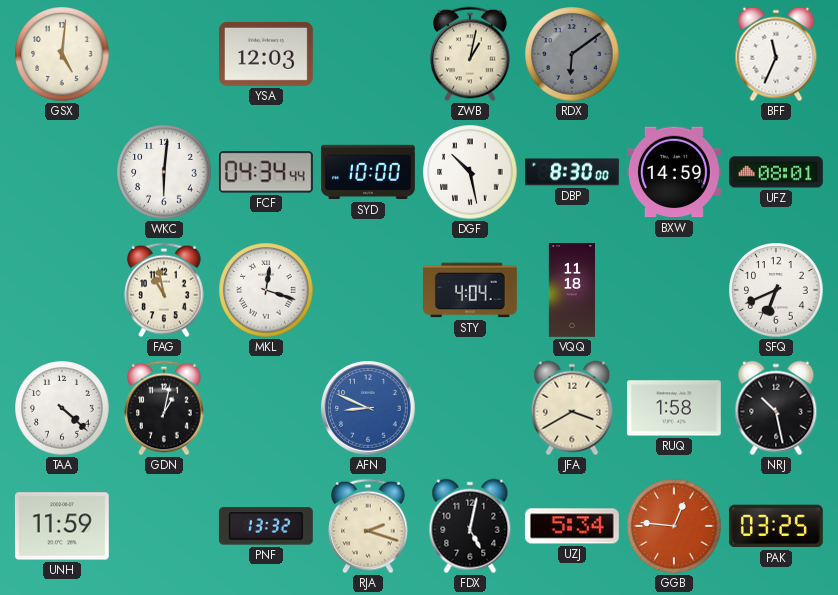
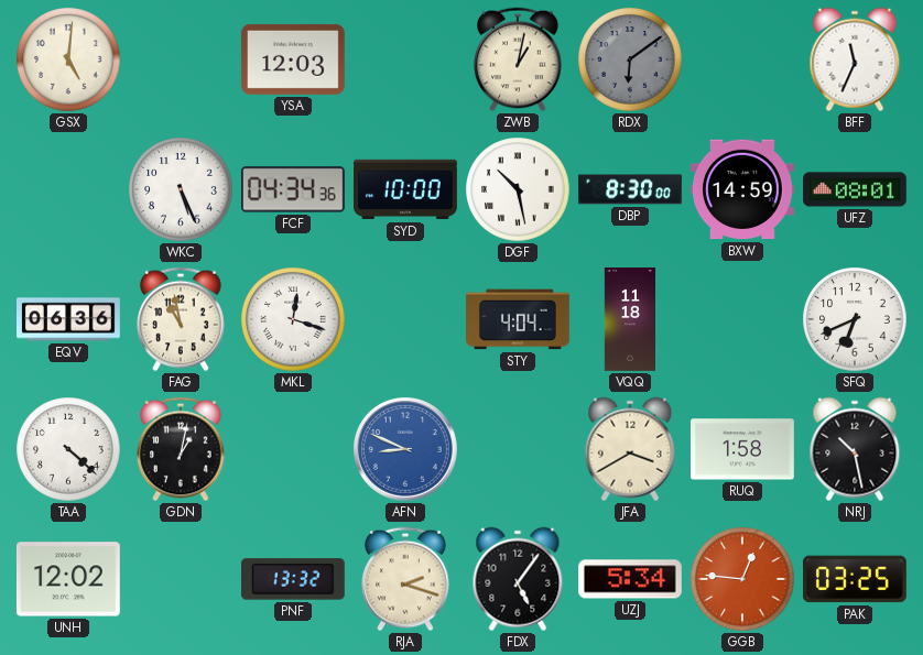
WKC: 6:01 -> 5:26 (181, 189)
FCF: 04:34:44 -> 04:34:36 (293, 189)
EQV: none -> 06:36 (69, 319)
UNH: 11:59 -> 12:02 (68, 579)
FDX: 5:02 -> 5:06 (518, 579)
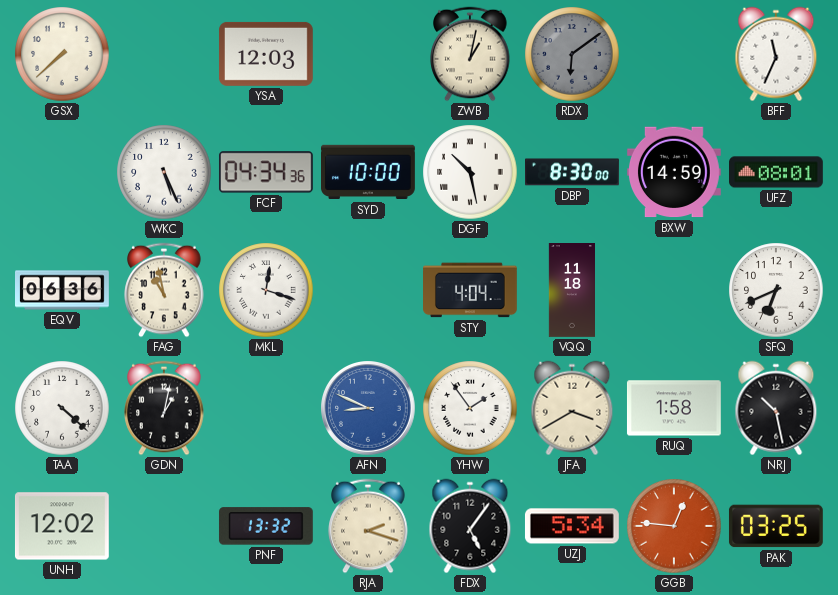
GSX: 5:01 -> 7:38 (62, 54)
YHW: none -> 1:54 (470, 408)
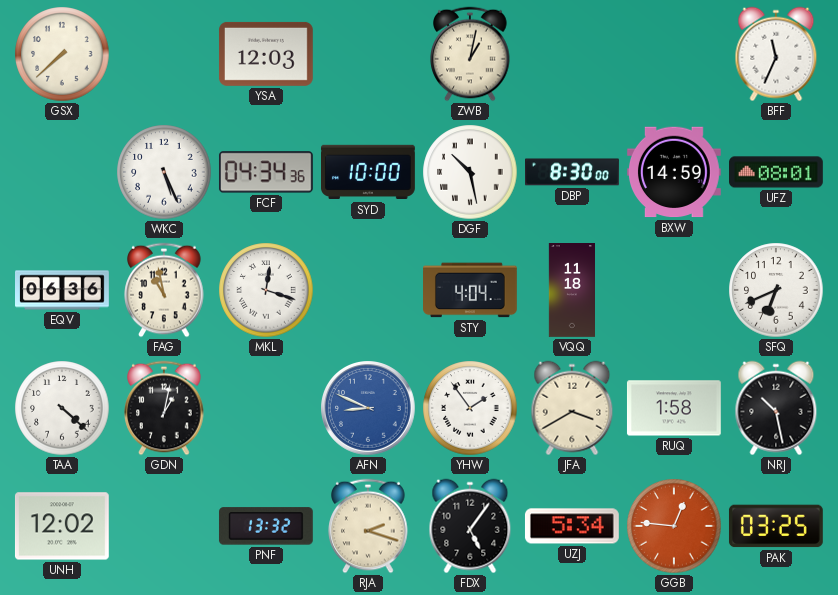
RDX: 6:09 -> none (572, 54)
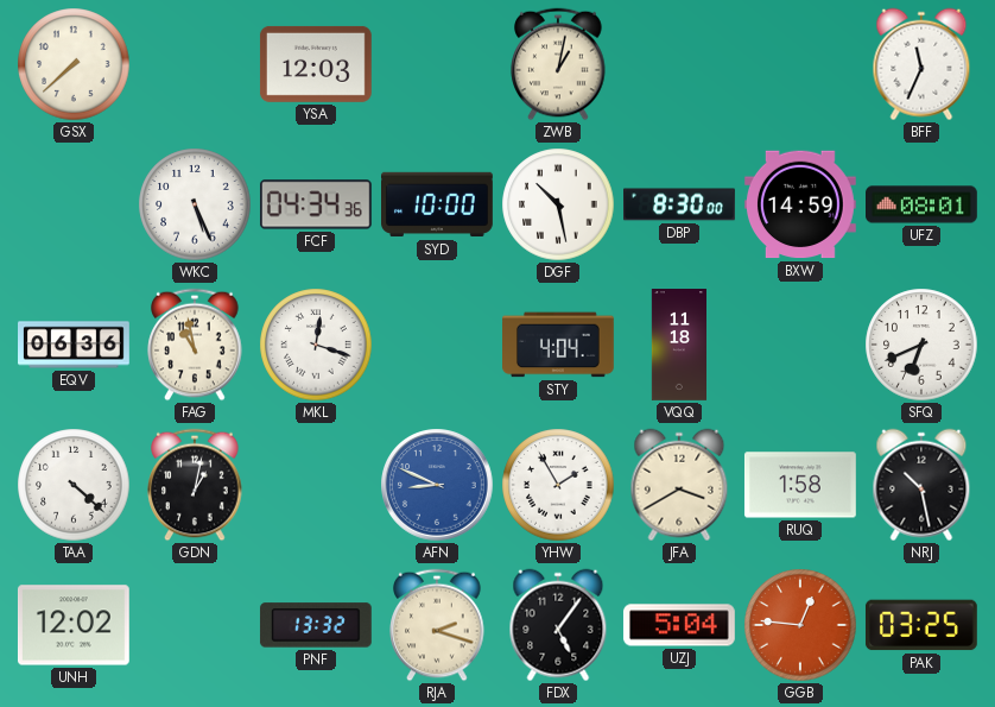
YHW: 1:54 -> 1:55 (558, 485)
UZJ: 5:34 -> 5:04 (679, 625)
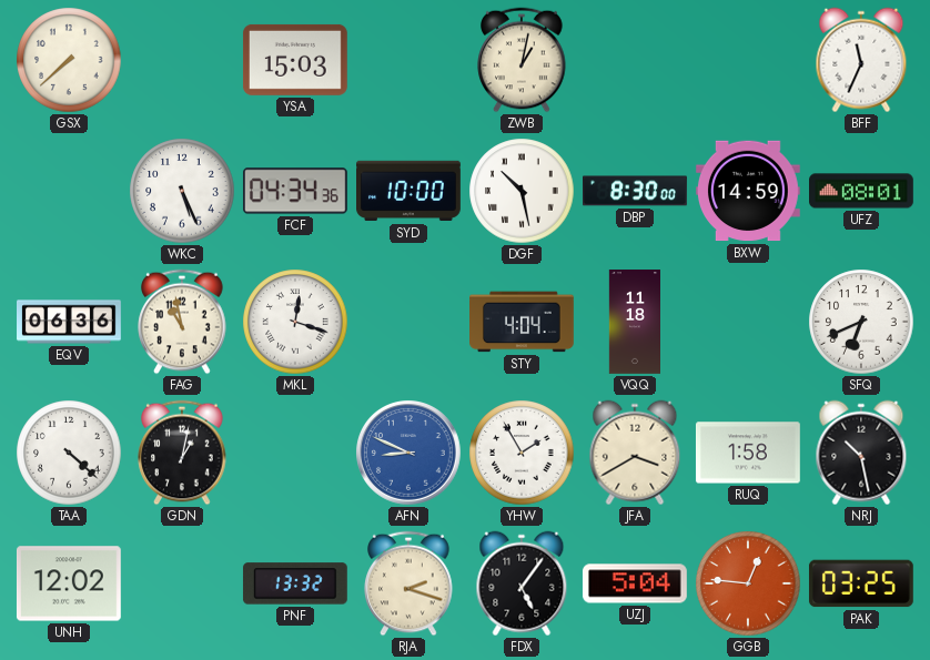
YSA: 12:03 -> 15:03 (295, 60)
